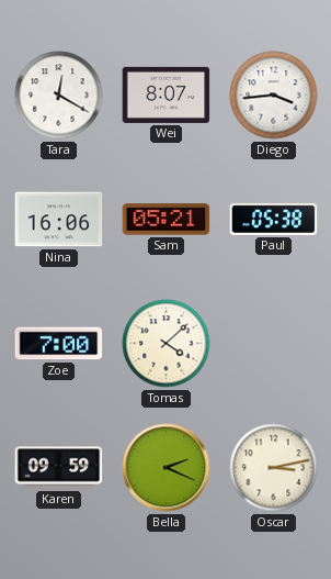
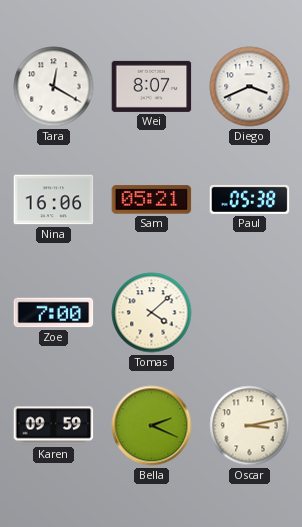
Diego: 3:44 -> 3:41 (250, 87)
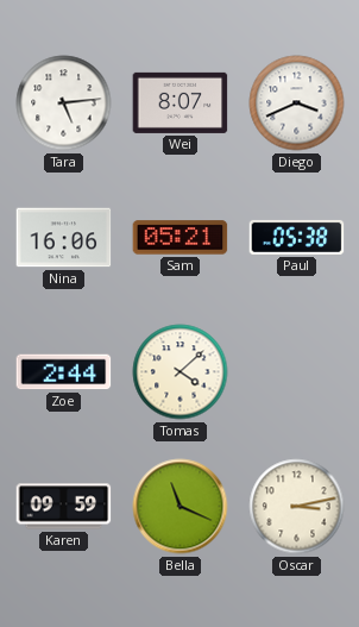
Tara: 12:20 -> 5:14 (64, 104)
Zoe: 7:00 -> 2:44 (64, 372)
Bella: 2:19 -> 11:19 (181, 507)
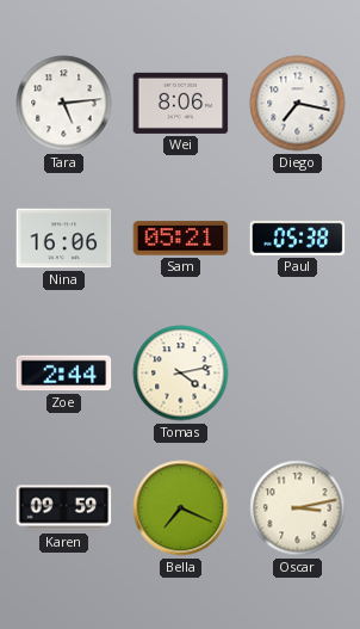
Wei: 8:07 -> 8:06 (181, 103)
Diego: 3:41 -> 7:17 (298, 104)
Tomas: 4:08 -> 4:13 (181, 374)
Bella: 11:19 -> 7:19 (181, 508)
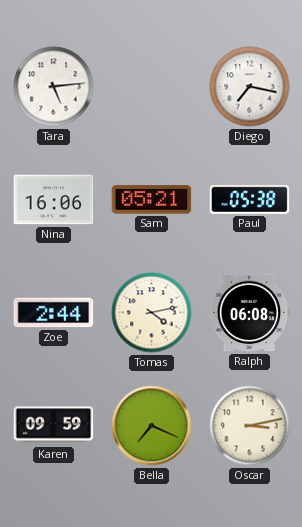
Wei: 8:06 -> none (181, 103)
Ralph: none -> 06:08 (249, 313)
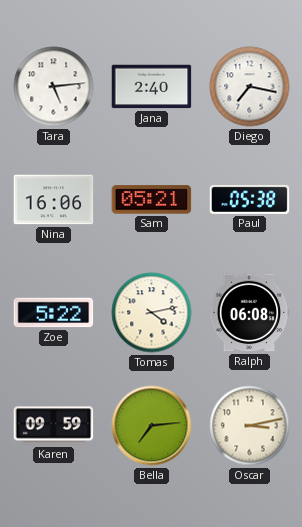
Jana: none -> 2:40 (152, 87)
Zoe: 2:44 -> 5:22 (54, 313)
Bella: 7:19 -> 7:14 (152, 426)
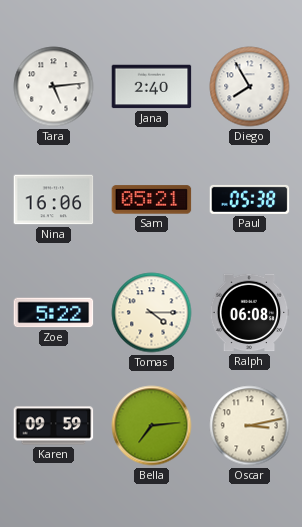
Diego: 7:17 -> 7:55 (250, 87)
Tomas: 4:13 -> 4:15 (152, 313)
